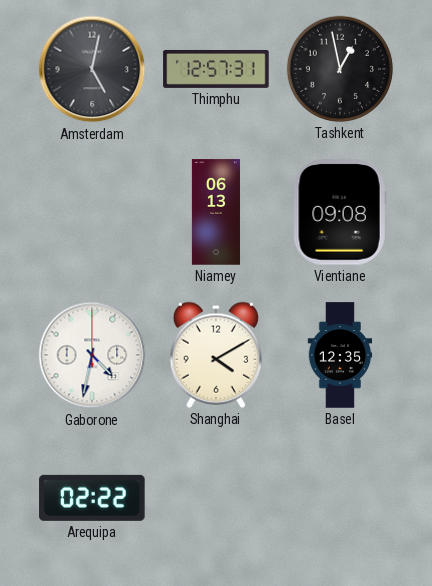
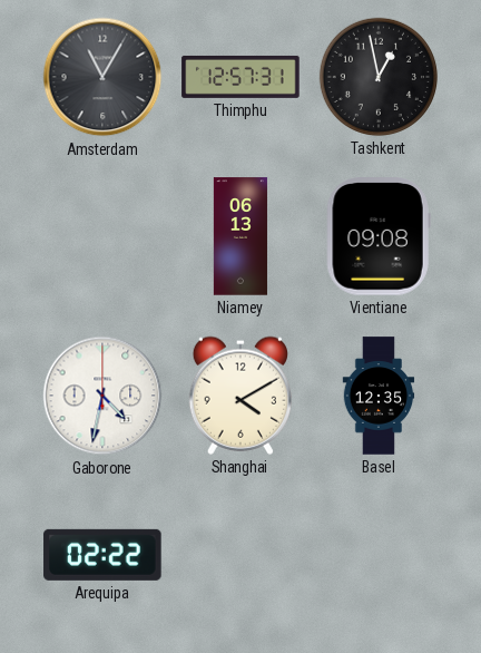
Amsterdam: 5:02 -> 11:05 (102, 77)
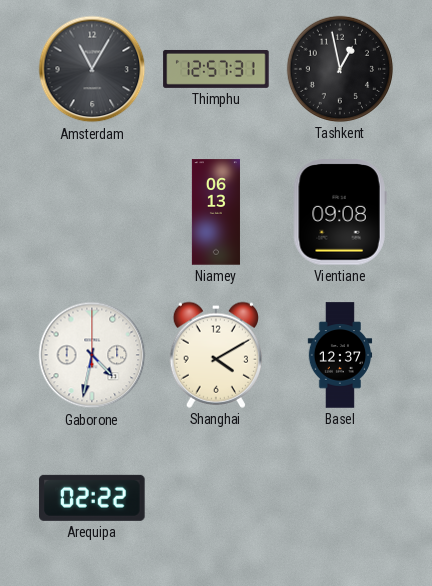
Basel: 12:35 -> 12:37 (340, 355)
